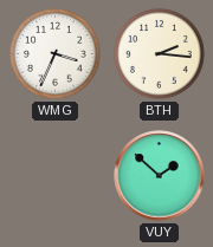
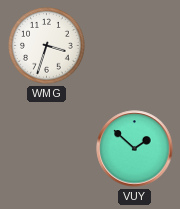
WMG: 3:34 -> 3:33 (47, 46)
BTH: 2:16 -> none (160, 54)
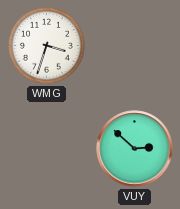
VUY: 1:52 -> 2:52 (135, 149)
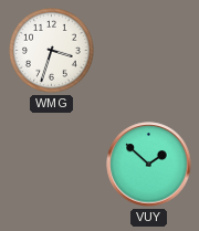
VUY: 2:52 -> 1:52 (149, 165)
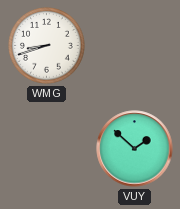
WMG: 3:33 -> 8:42 (47, 46)
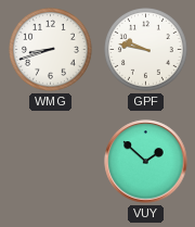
GPF: none -> 9:47 (146, 50)
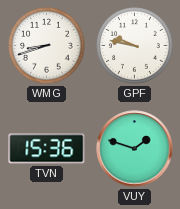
TVN: none -> 15:36 (47, 149)
VUY: 1:52 -> 1:48 (135, 149)
